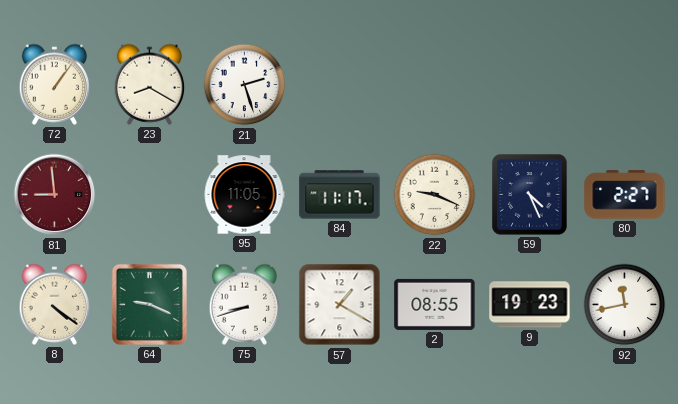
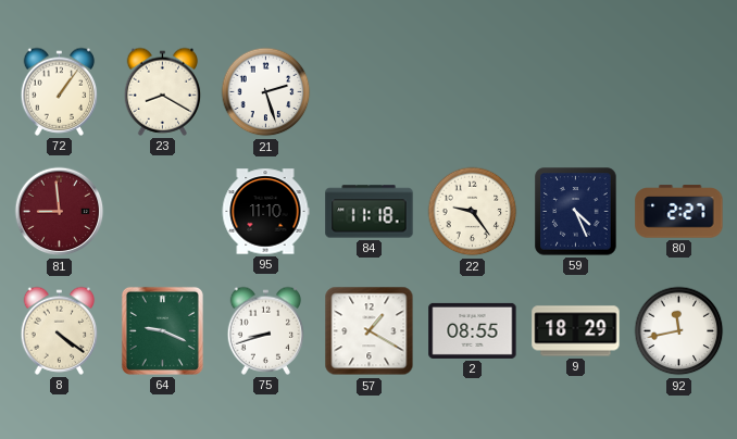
95: 11:05 -> 11:10 (265, 212)
84: 11:17 -> 11:18 (370, 212)
22: 9:19 -> 9:24 (473, 212)
9: 19:23 -> 18:29 (576, 331)
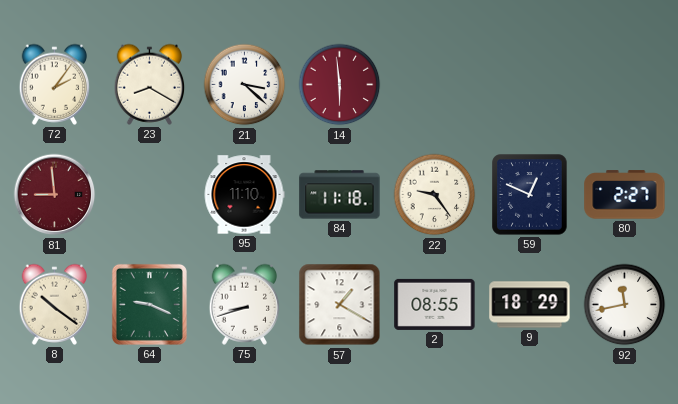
72: 1:06 -> 2:06 (55, 84)
21: 2:27 -> 3:22 (245, 85)
14: none -> 5:59 (340, 85)
59: 4:26 -> 12:49 (530, 195)
8: 4:21 -> 10:21 (55, 304)
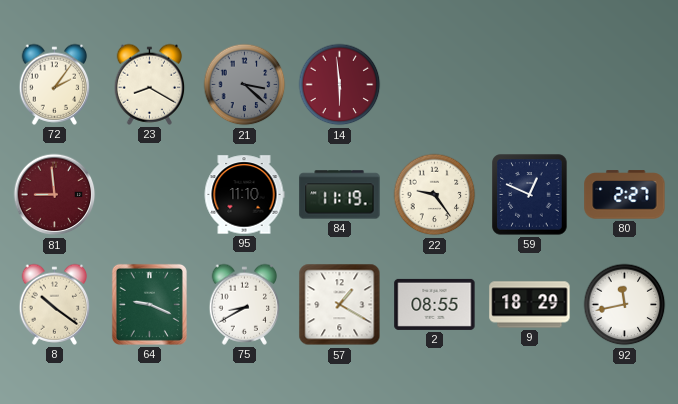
21 dial: white -> grey (245, 85)
84: 11:18 -> 11:19 (340, 195)
75: 8:42 -> 8:40 (245, 304)
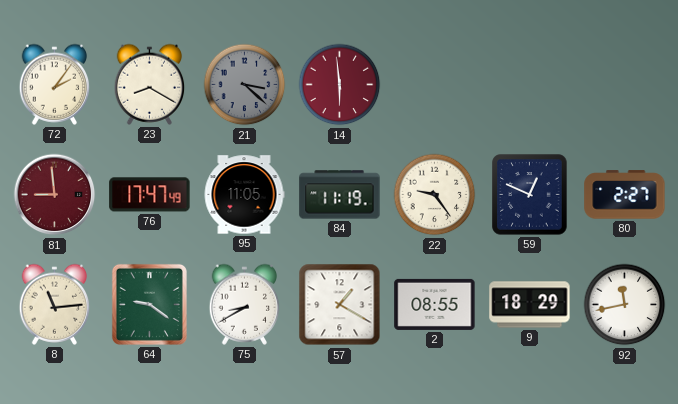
76: none -> 17:47 (150, 195)
95: 11:10 -> 11:05 (244, 195)
8: 10:21 -> 11:14 (55, 304)
64: 9:19 -> 9:21 (149, 304)
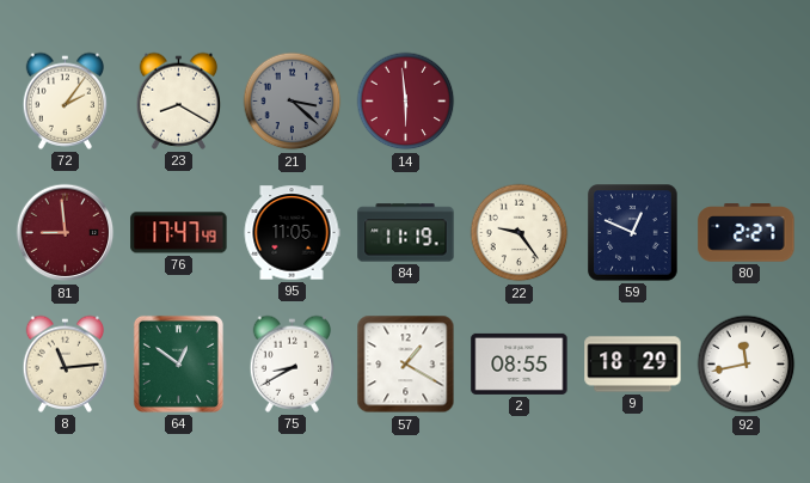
64: 9:21 -> 12:51 (178, 363)
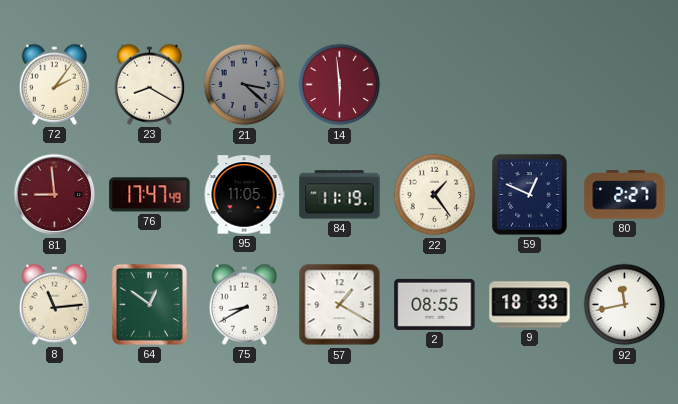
22: 9:24 -> 1:24 (435, 195)
9: 18:29 -> 18:33 (530, 305)
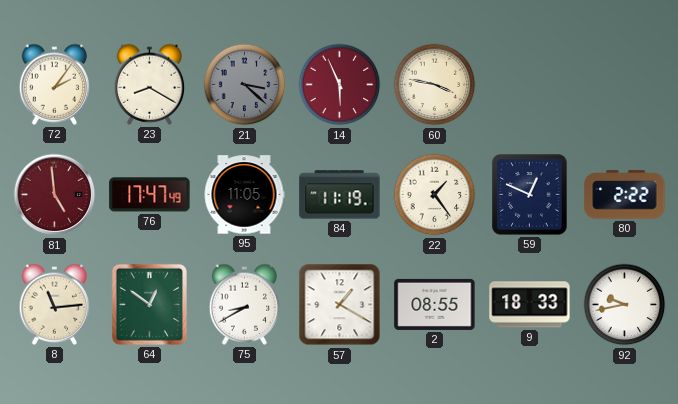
14: 5:59 -> 5:56 (340, 85)
60: none -> 3:47 (435, 85)
81: 8:59 -> 4:59 (55, 195)
80: 2:27 -> 2:22 (625, 195)
92: 11:43 -> 9:43 (625, 305)
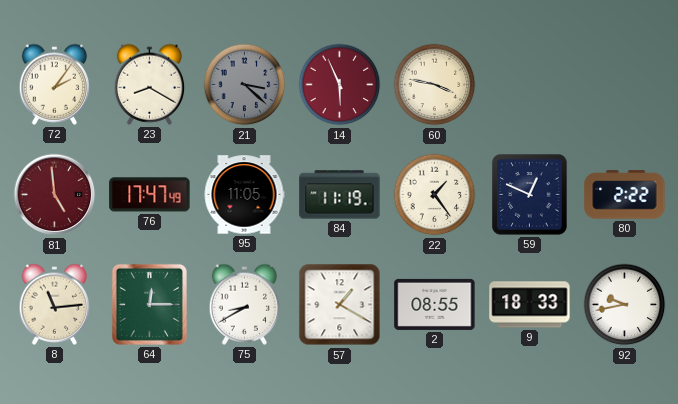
64: 12:51 -> 12:15 (149, 304)
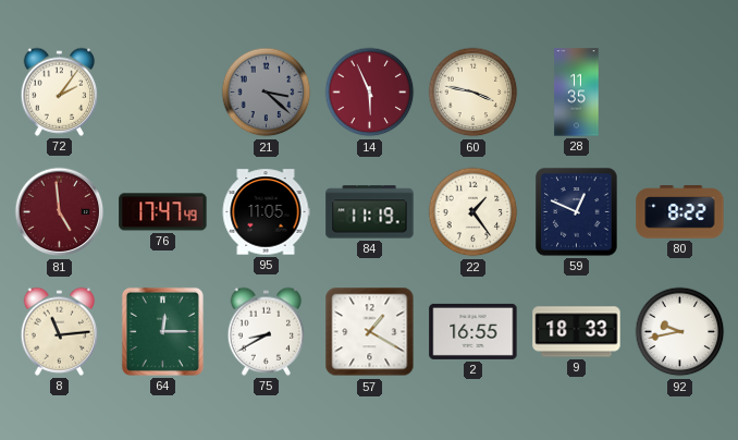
23: 8:20 -> none (150, 84)
28: none -> 11:35 (577, 93)
80: 2:22 -> 8:22 (680, 212)
2: 08:55 -> 16:55 (473, 331)
